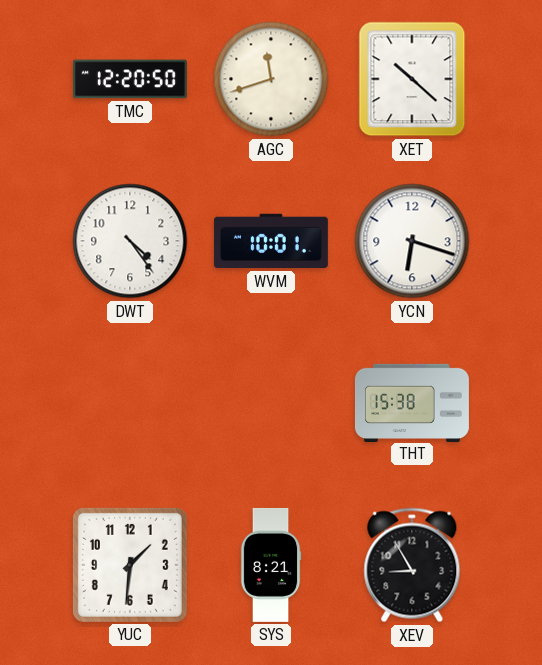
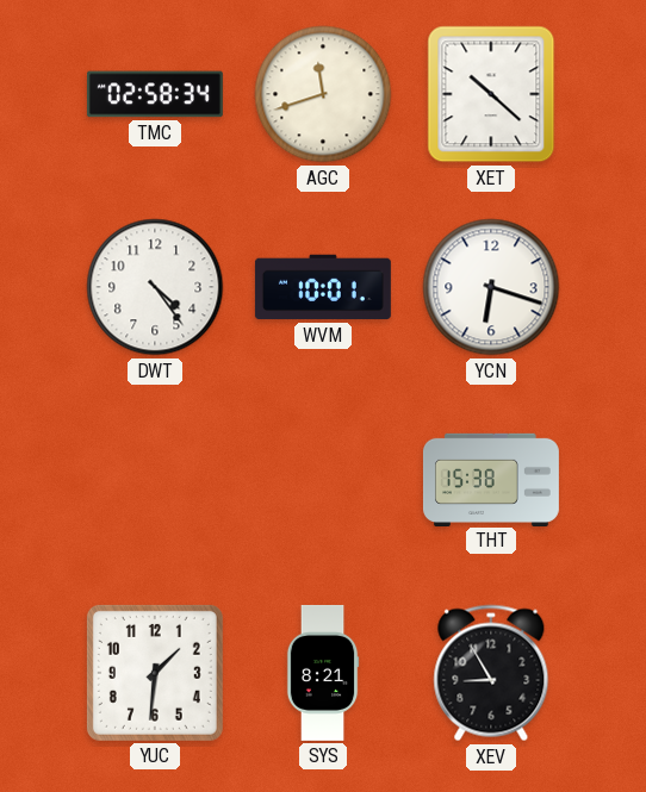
TMC: 12:20 -> 02:58 (155, 94)
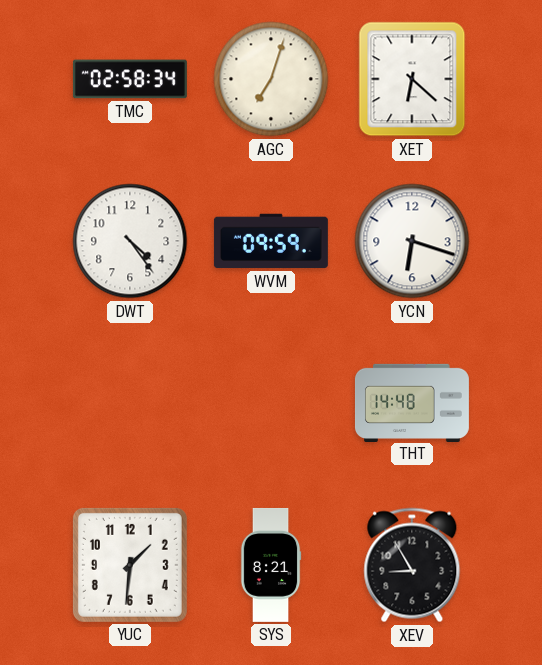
AGC: 11:42 -> 7:03 (271, 79)
XET: 10:22 -> 6:22 (412, 79)
WVM: 10:01 -> 09:59 (271, 241)
THT: 15:38 -> 14:48 (412, 402)
